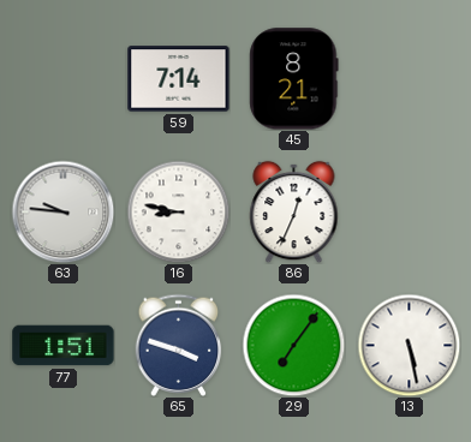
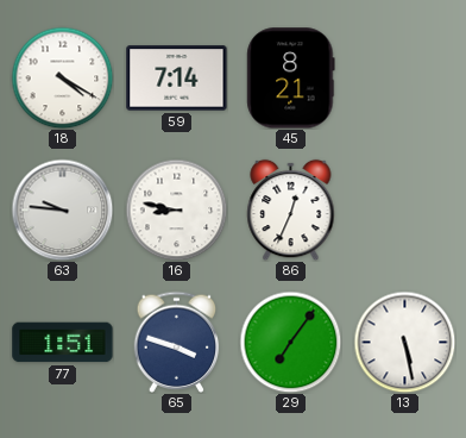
18: none -> 4:20 (62, 77)
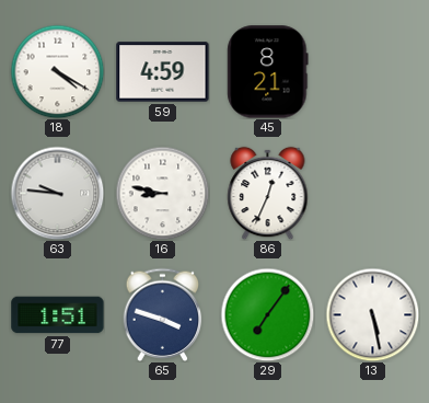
59: 7:14 -> 4:59 (163, 72)
